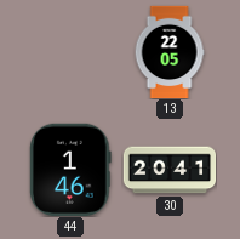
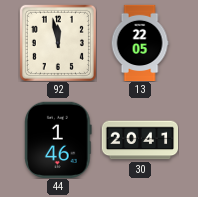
92: none -> 11:58 (58, 43)
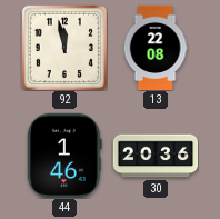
13: 22:05 -> 22:08 (156, 48)
30: 20:41 -> 20:36 (156, 156)
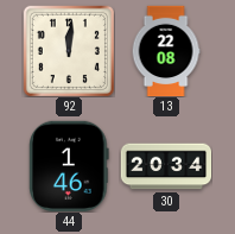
92: 11:58 -> 12:01 (69, 51)
30: 20:36 -> 20:34 (166, 166)
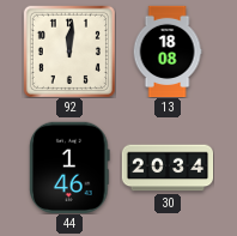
13: 22:08 -> 18:08 (168, 52)
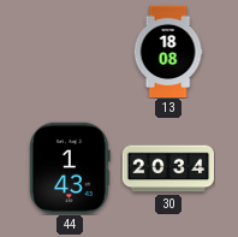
92: 12:01 -> none (69, 52)
44: 1:46 -> 1:43 (70, 167)
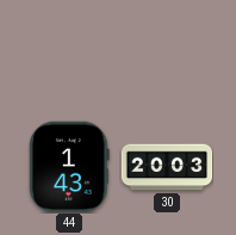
13: 18:08 -> none (168, 52)
30: 20:34 -> 20:03 (167, 167)
